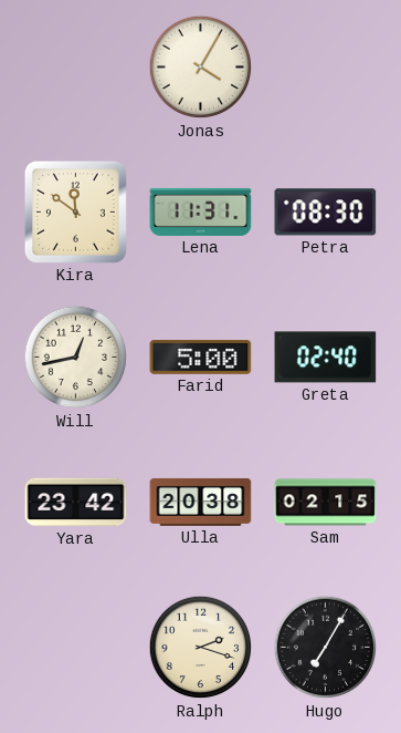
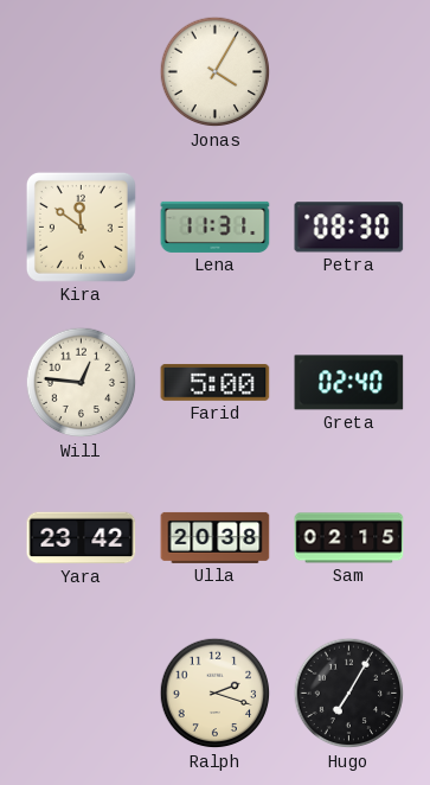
Will: 12:43 -> 12:46 (82, 383)
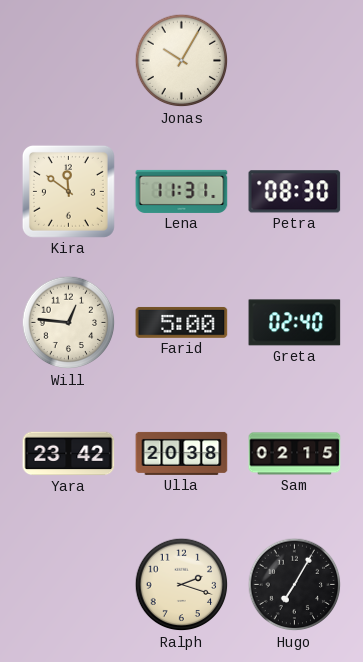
Jonas: 4:05 -> 10:05 (182, 61)
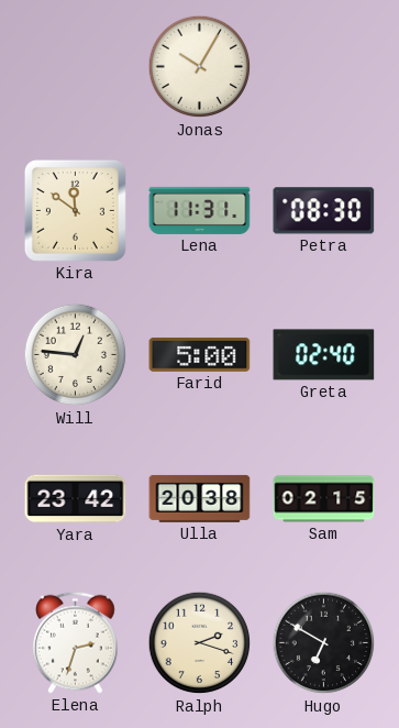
Elena: none -> 2:33 (76, 642)
Hugo: 7:05 -> 6:50 (324, 643)
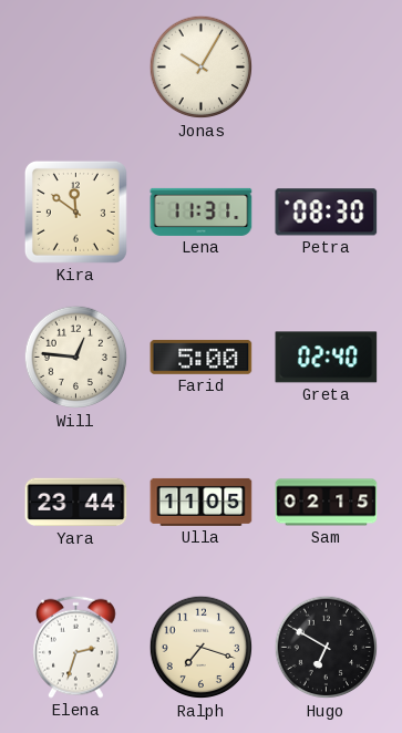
Yara: 23:42 -> 23:44 (76, 503)
Ulla: 20:38 -> 11:05 (202, 502)
Ralph: 2:18 -> 7:18 (202, 648)
